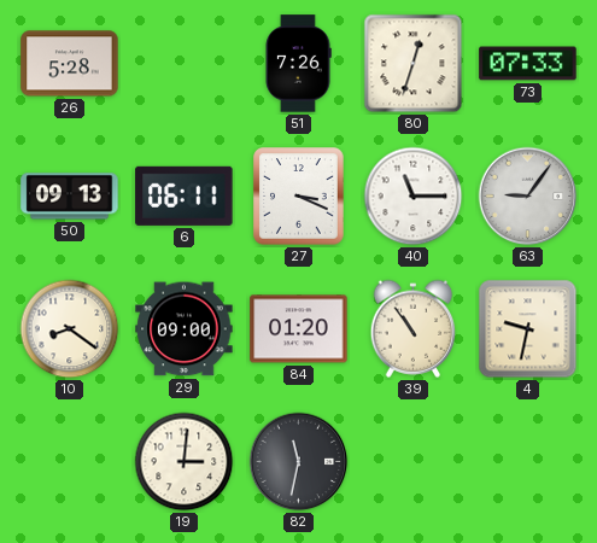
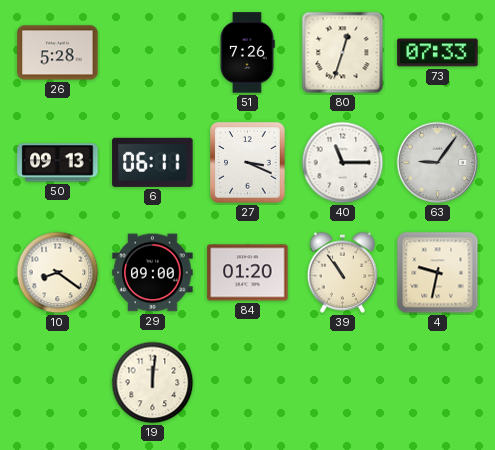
19: 3:01 -> 12:01 (153, 383)
82: 11:32 -> none (299, 462)
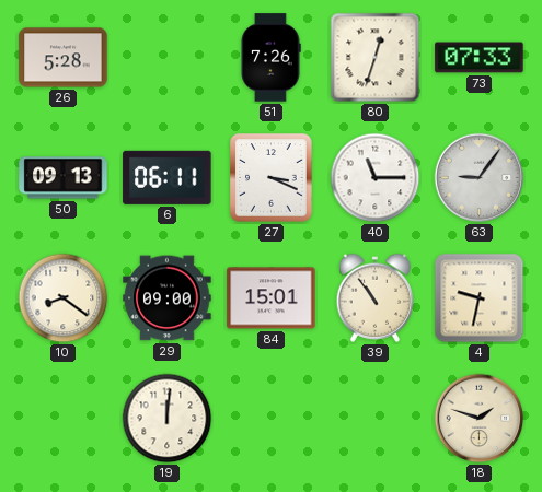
84: 01:20 -> 15:01 (272, 298)
18: none -> 1:48 (480, 419)
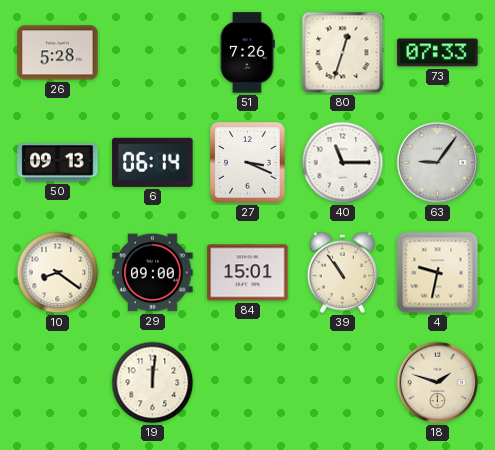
6: 06:11 -> 06:14 (153, 162)
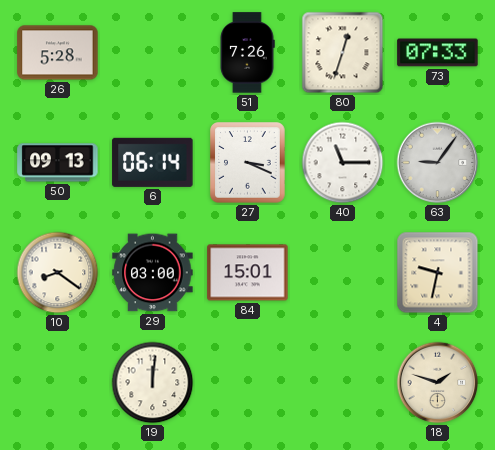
29: 09:00 -> 03:00 (153, 273)
39: 10:54 -> none (343, 272)
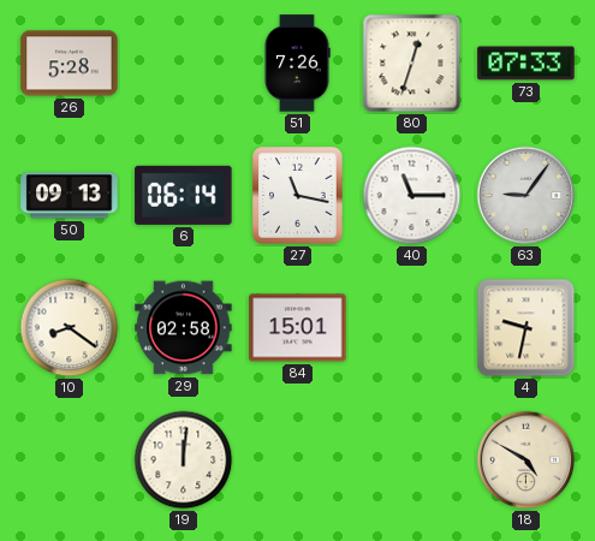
27: 3:19 -> 11:17 (298, 196)
29: 03:00 -> 02:58 (184, 328)
18: 1:48 -> 4:50 (526, 460)
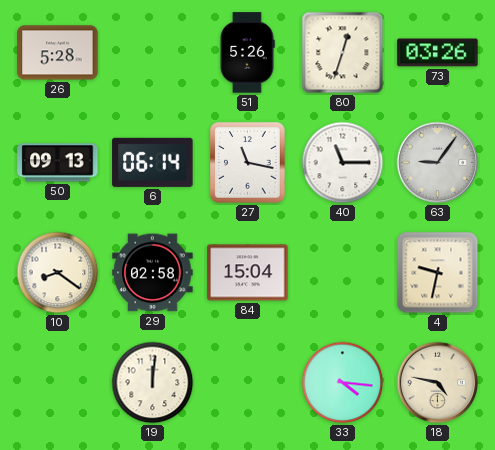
51: 7:26 -> 5:26 (247, 53)
73: 07:33 -> 03:26 (438, 53)
84: 15:01 -> 15:04 (248, 273)
33: none -> 4:16 (343, 383)
18: 4:50 -> 4:47 (438, 383)
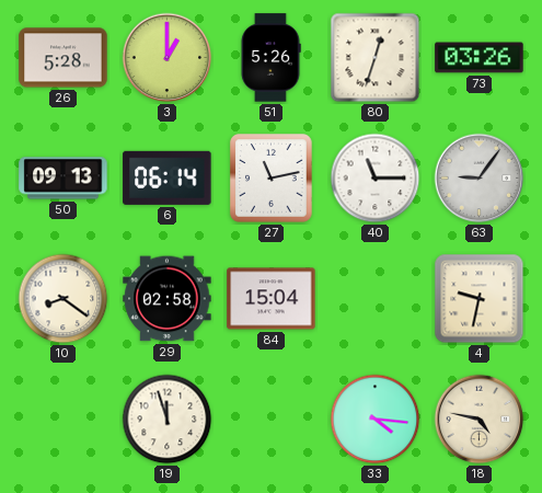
3: none -> 1:00 (168, 58)
27: 11:17 -> 11:13 (272, 179)
19: 12:01 -> 11:57 (168, 420)
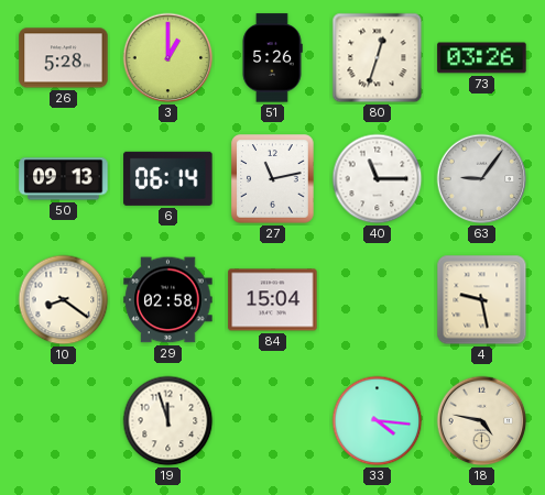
4: 9:32 -> 9:28 (482, 300)
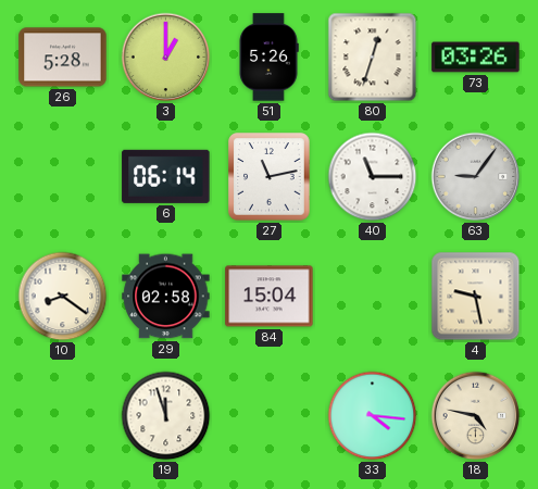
50: 09:13 -> none (64, 179)
